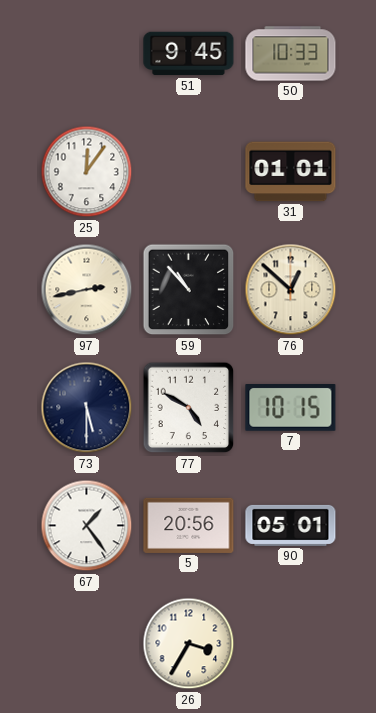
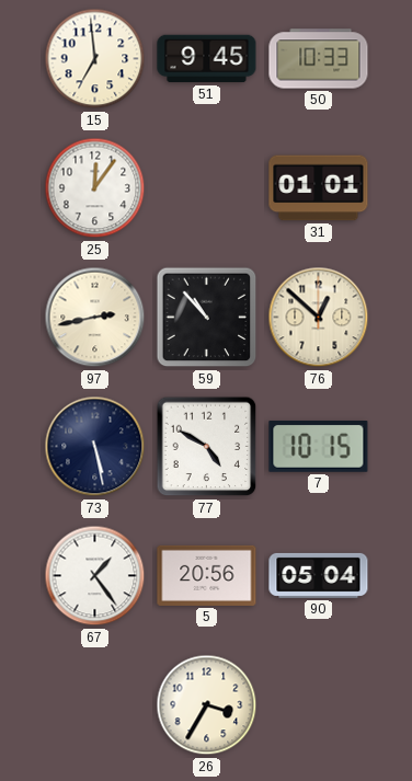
15: none -> 6:59 (95, 59)
73: 5:30 -> 5:28 (95, 447)
90: 05:01 -> 05:04 (319, 575)
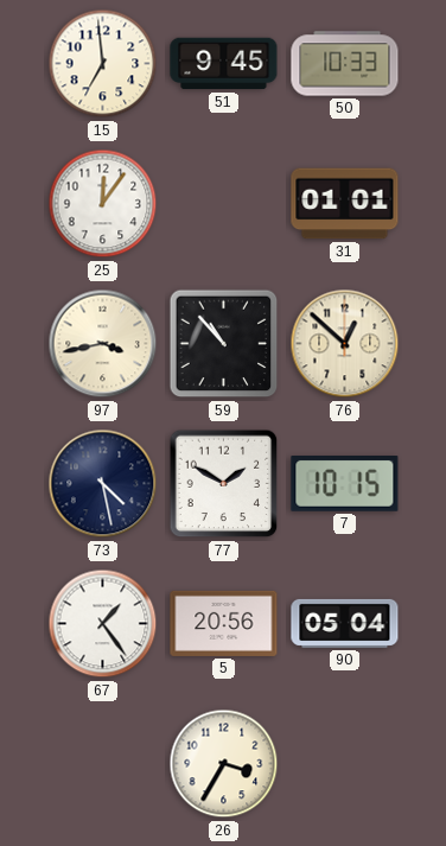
97: 2:43 -> 3:43 (103, 344)
73: 5:28 -> 4:28 (103, 484)
77: 4:50 -> 1:50 (224, 484)
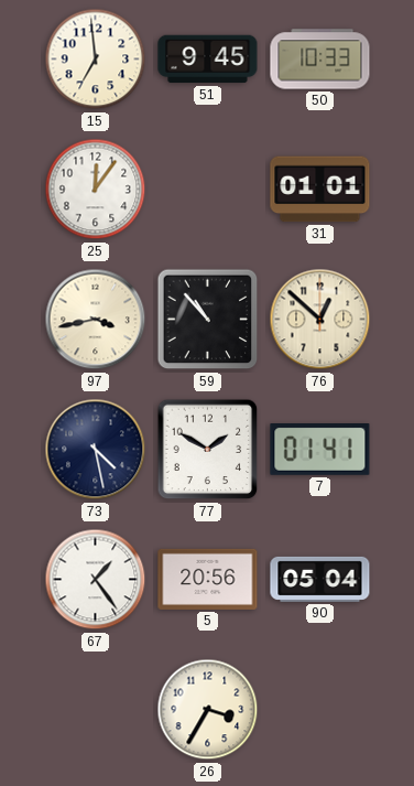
7: 10:15 -> 01:41 (320, 450)
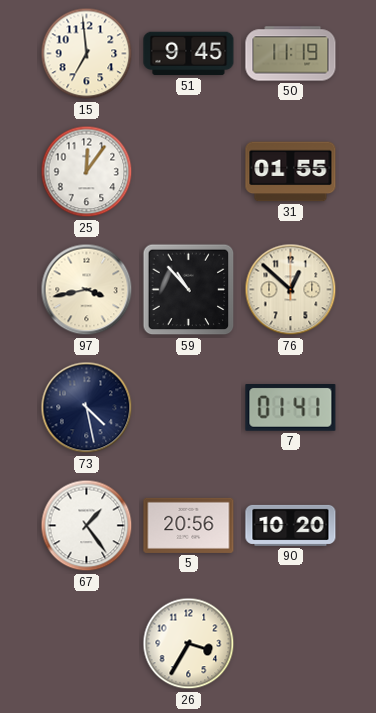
50: 10:33 -> 11:19 (291, 54)
31: 01:01 -> 01:55 (291, 172)
77: 1:50 -> none (208, 450)
90: 05:04 -> 10:20 (291, 525)
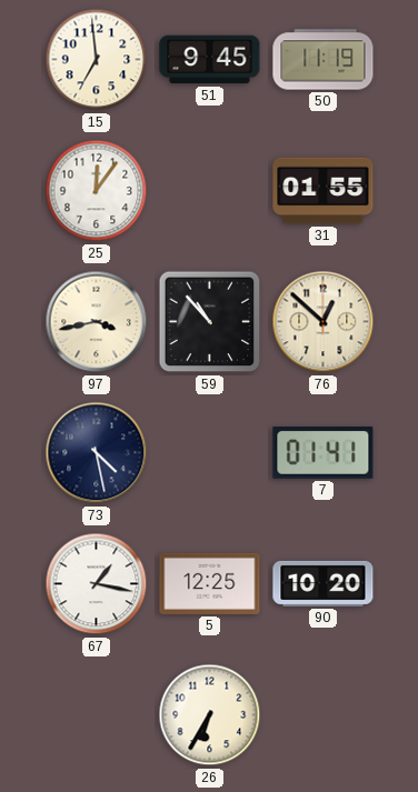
67: 1:24 -> 1:17 (97, 584)
5: 20:56 -> 12:25 (210, 583)
26: 3:35 -> 6:35 (210, 715)
